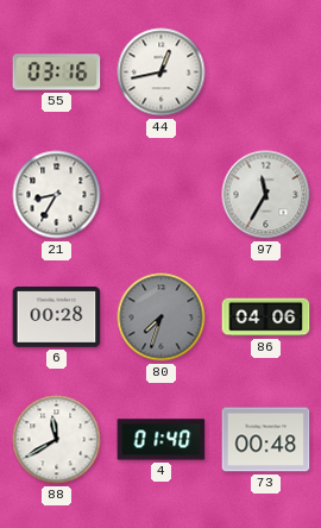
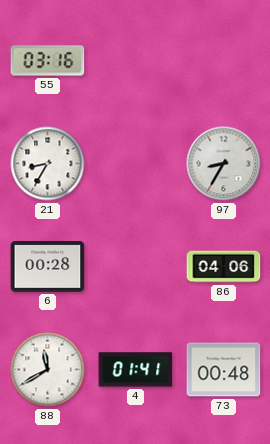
44: 12:43 -> none (162, 73)
97: 11:35 -> 8:35 (224, 164)
80: 7:33 -> none (162, 318)
4: 01:40 -> 01:41 (136, 370)
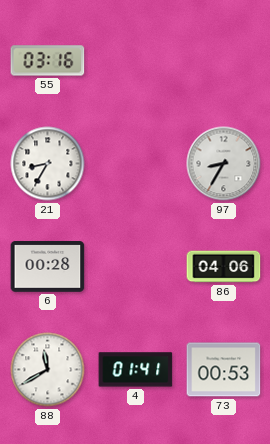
73: 00:48 -> 00:53 (224, 370)
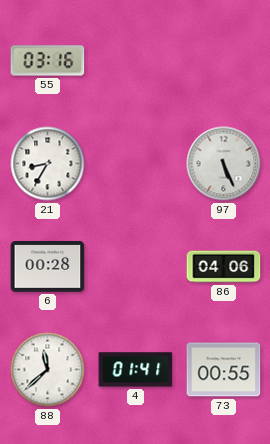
97: 8:35 -> 5:26 (224, 164)
88: 11:40 -> 11:38 (48, 370)
73: 00:53 -> 00:55 (224, 370)
